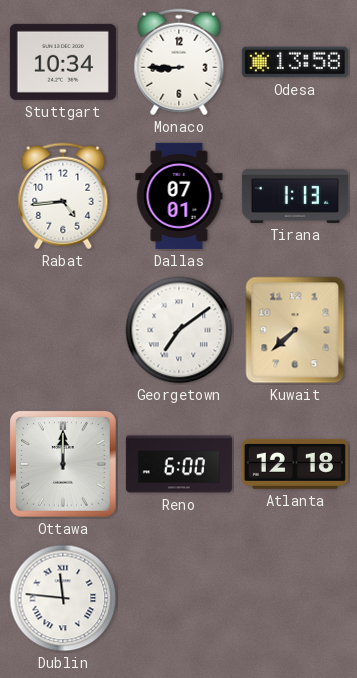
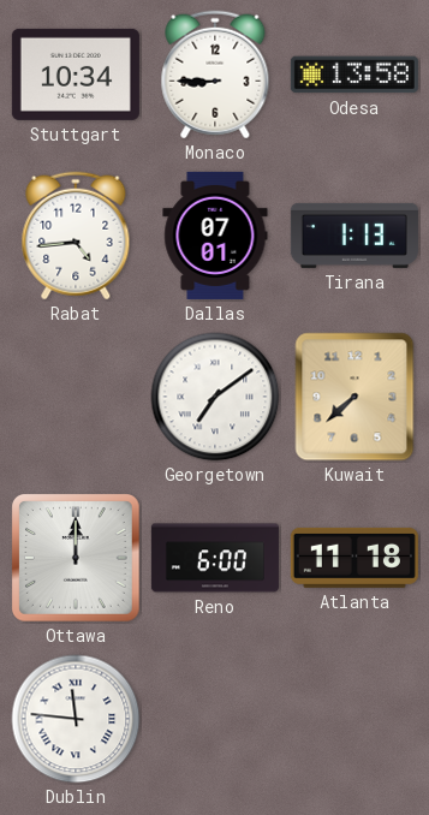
Atlanta: 12:18 -> 11:18 (354, 558)
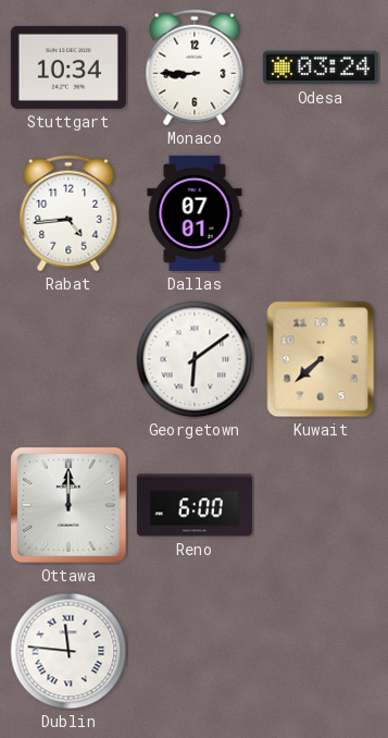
Odesa: 13:58 -> 03:24 (321, 67)
Tirana: 1:13 -> none (354, 236)
Georgetown: 7:09 -> 6:09 (195, 359)
Atlanta: 11:18 -> none (354, 558)
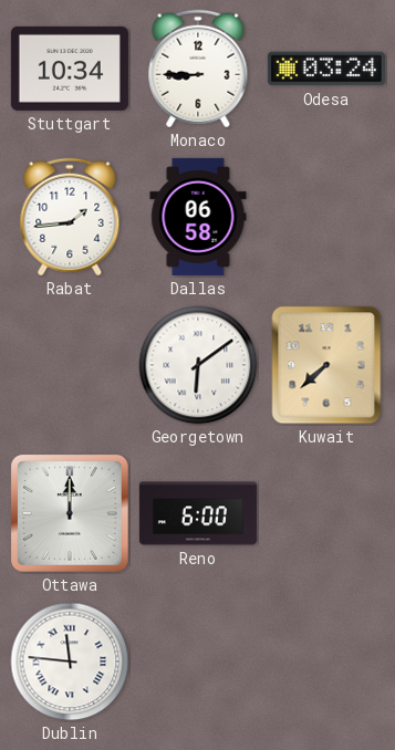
Rabat: 4:44 -> 1:44 (70, 217)
Dallas: 07:01 -> 06:58 (198, 217)
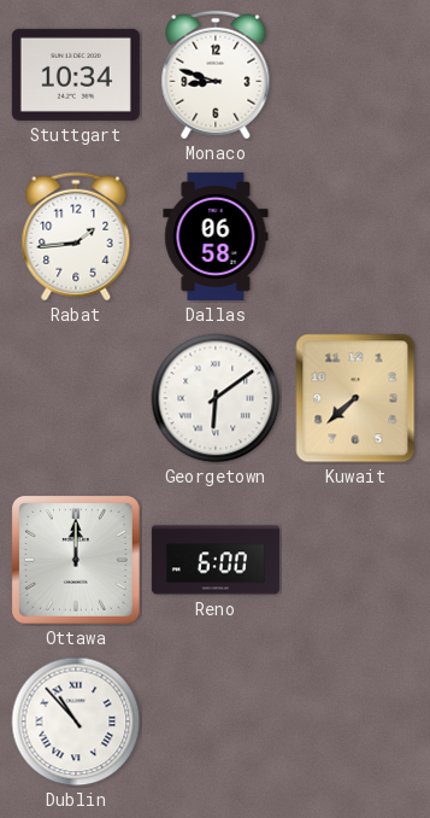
Monaco: 8:45 -> 8:48 (216, 75)
Odesa: 03:24 -> none (326, 69)
Dublin: 11:46 -> 10:53 (76, 721)
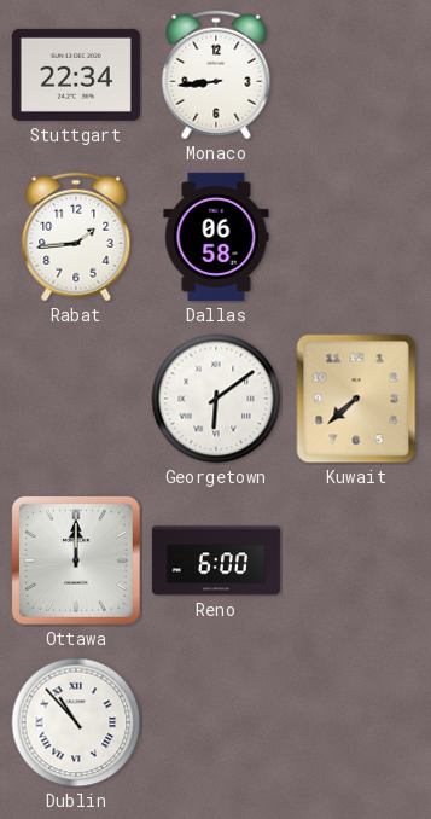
Stuttgart: 10:34 -> 22:34 (76, 75)
Monaco: 8:48 -> 8:44 (216, 75)
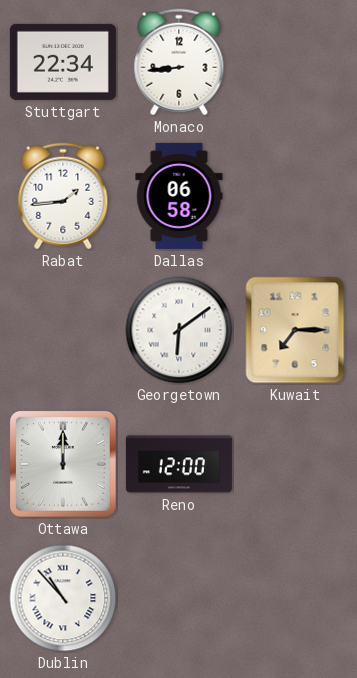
Kuwait: 7:38 -> 7:15 (295, 330)
Reno: 6:00 -> 12:00 (179, 464)
